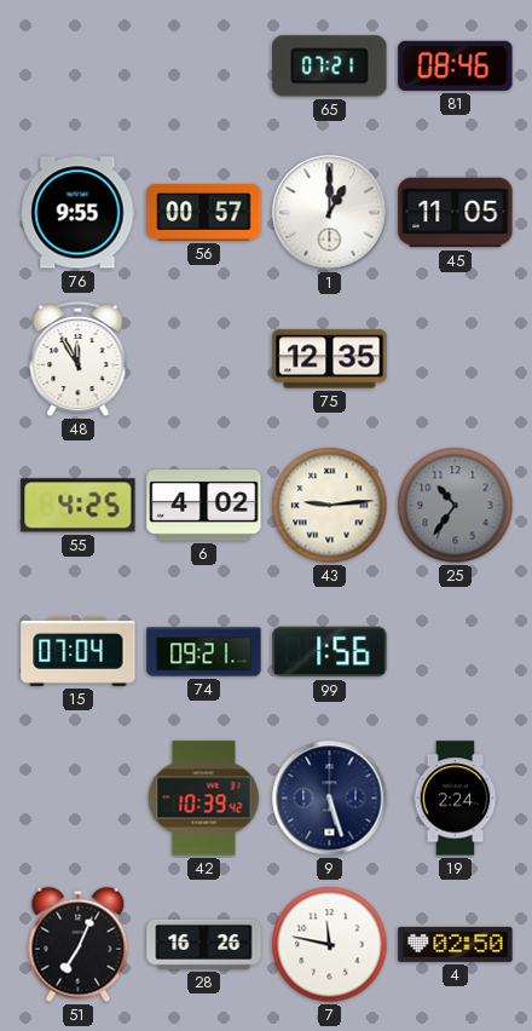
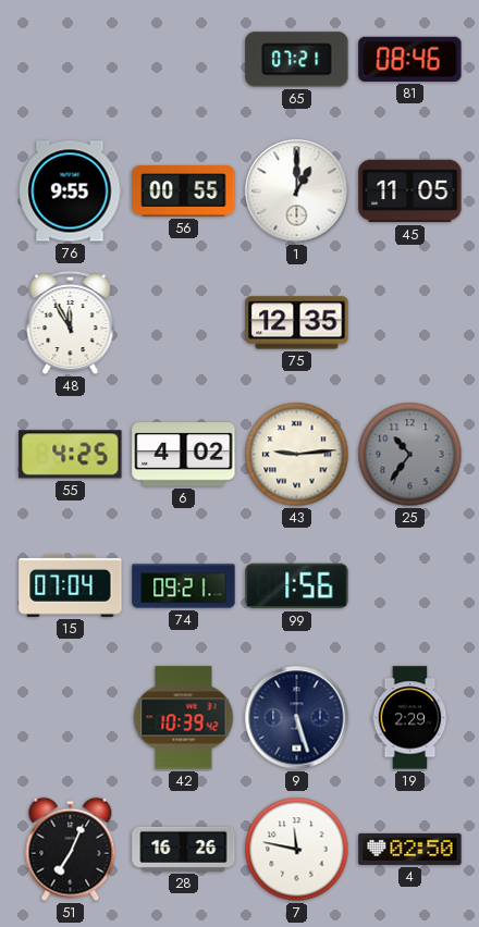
56: 00:57 -> 00:55 (184, 191)
19: 2:24 -> 2:29 (410, 718)
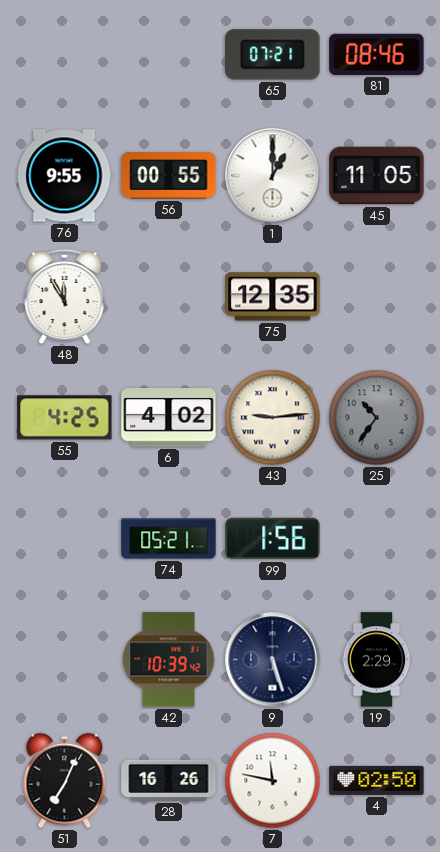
15: 07:04 -> none (71, 585)
74: 09:21 -> 05:21 (169, 539)
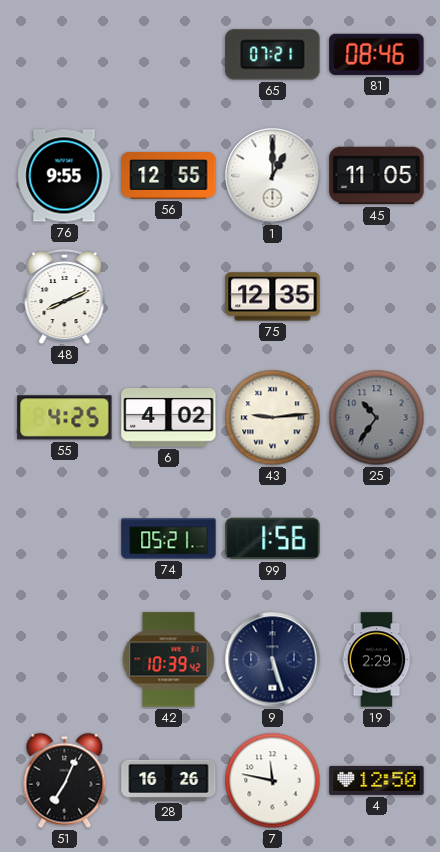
56: 00:55 -> 12:55 (169, 176)
48: 11:55 -> 8:11 (65, 297)
4: 02:50 -> 12:50 (377, 780)
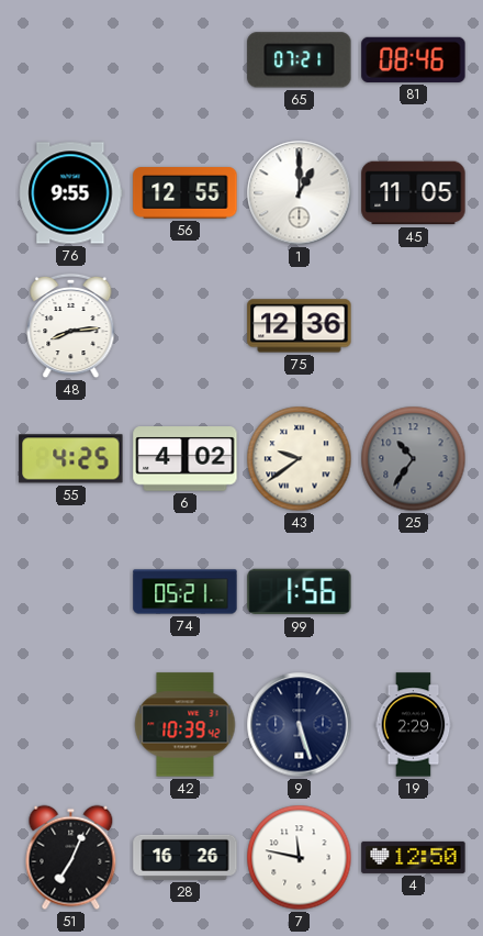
48: 8:11 -> 8:14 (71, 326)
75: 12:35 -> 12:36 (300, 326)
43: 9:14 -> 9:39 (300, 459)
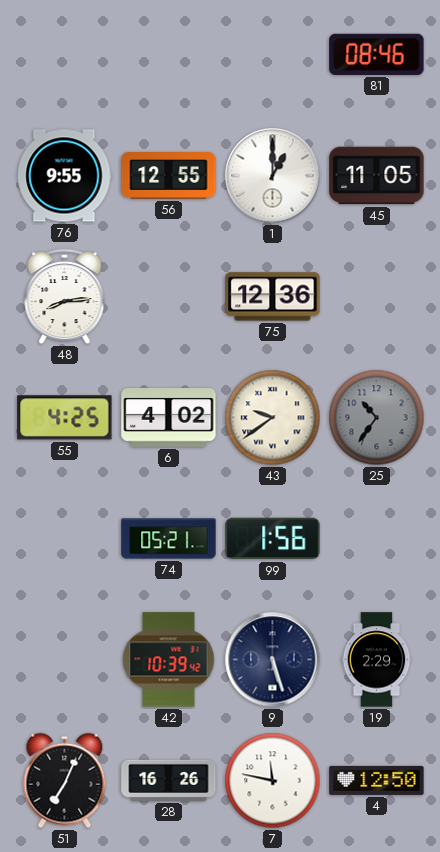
65: 07:21 -> none (300, 60)
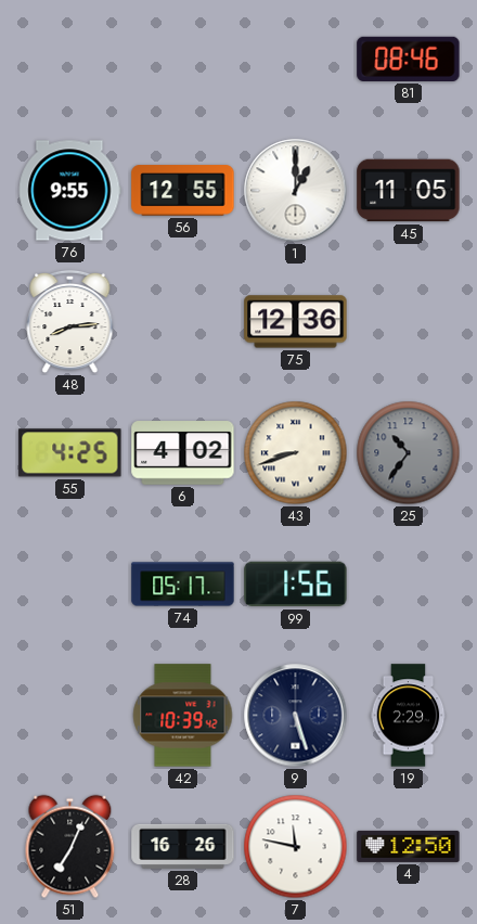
43: 9:39 -> 8:42 (296, 453)
74: 05:21 -> 05:17 (183, 585)
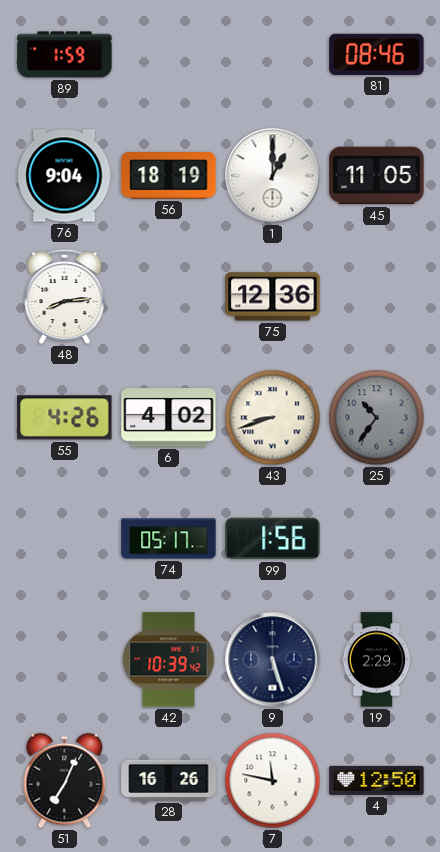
89: none -> 1:59 (65, 55)
76: 9:55 -> 9:04 (64, 176)
56: 12:55 -> 18:19 (169, 176)
55: 4:25 -> 4:26 (65, 418)
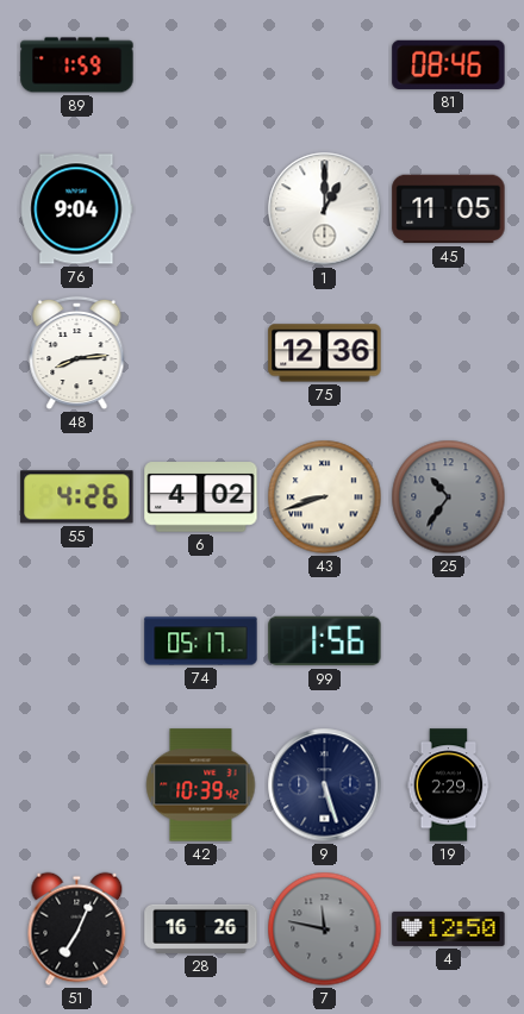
56: 18:19 -> none (169, 176)
7 dial: white -> grey (325, 929)
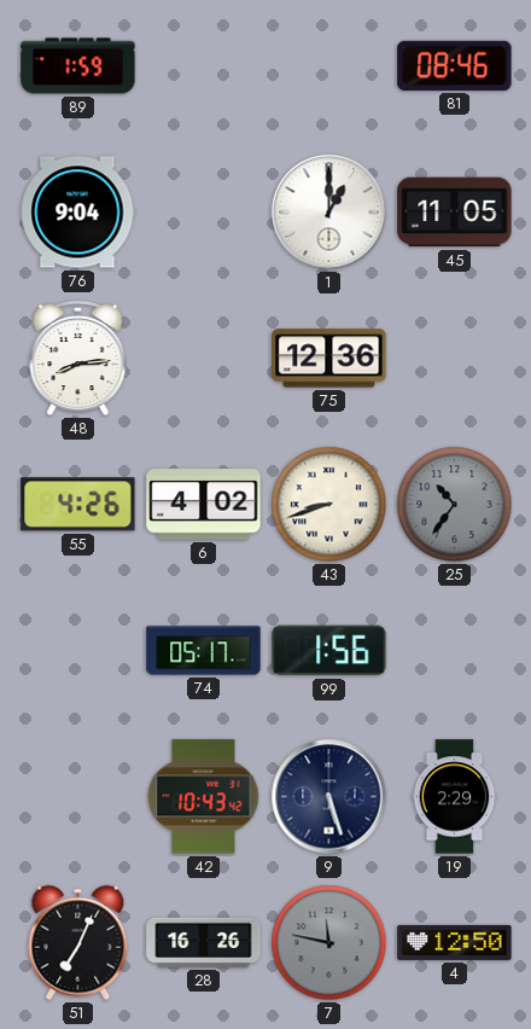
42: 10:39 -> 10:43 (204, 797)
